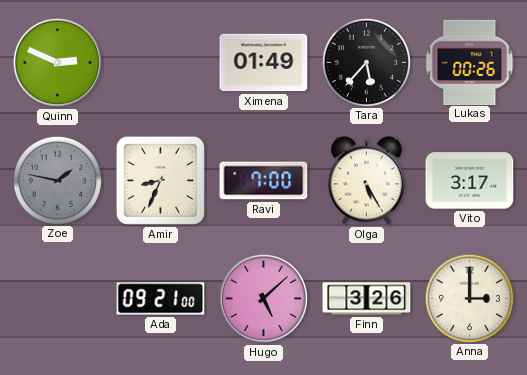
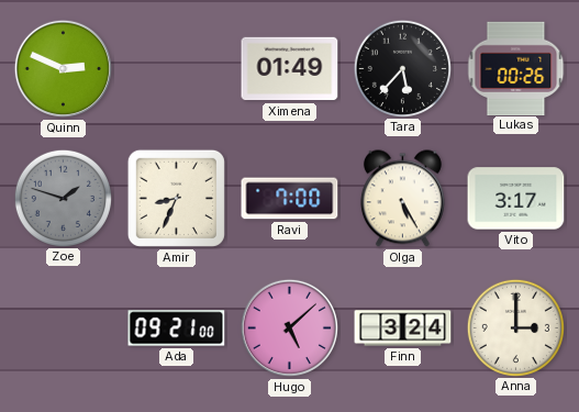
Zoe: 1:47 -> 1:48 (63, 198)
Finn: 3:26 -> 3:24 (403, 329)
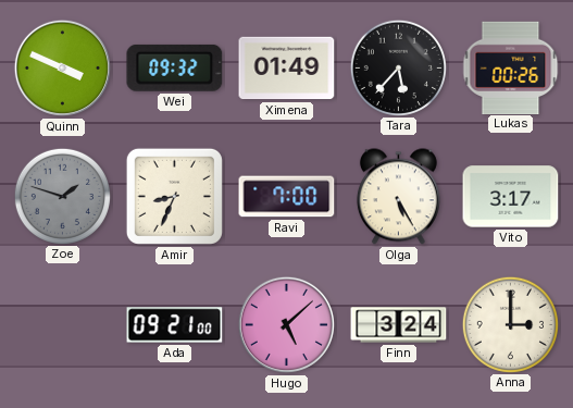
Quinn: 2:49 -> 3:49 (62, 67)
Wei: none -> 09:32 (175, 67)
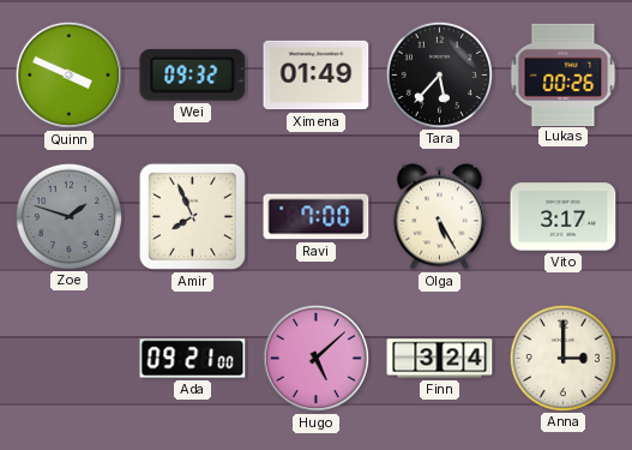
Amir: 8:34 -> 7:56 (192, 216)
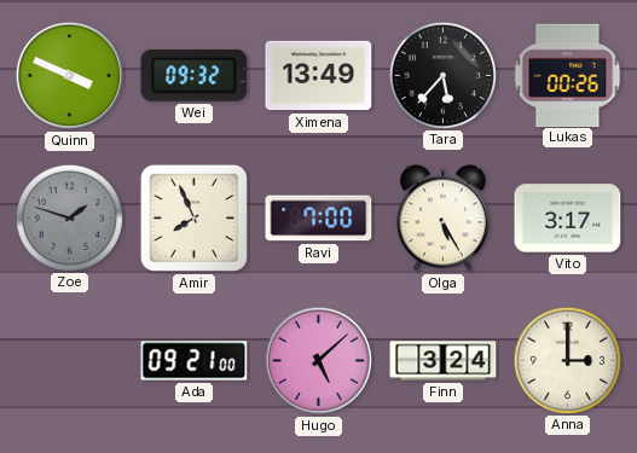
Ximena: 01:49 -> 13:49 (319, 76)
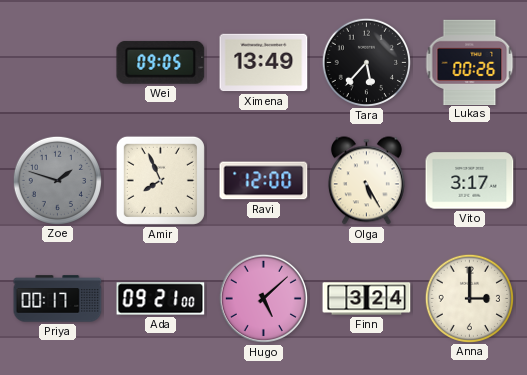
Quinn: 3:49 -> none (69, 75)
Wei: 09:32 -> 09:05 (161, 62)
Ravi: 7:00 -> 12:00 (264, 181)
Priya: none -> 00:17 (58, 299)
